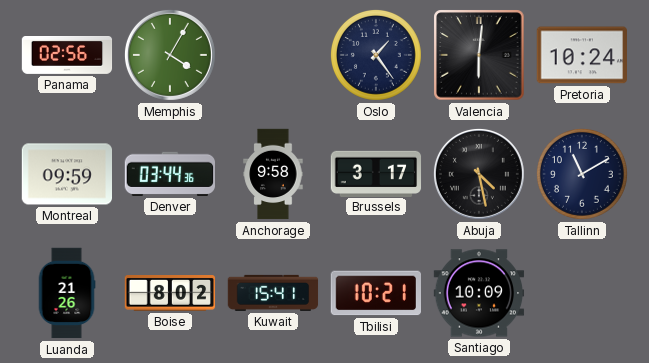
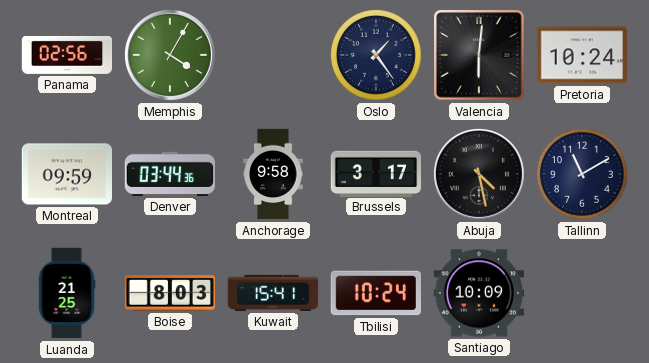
Luanda: 21:26 -> 21:25 (67, 293)
Boise: 8:02 -> 8:03 (170, 294)
Tbilisi: 10:21 -> 10:24 (375, 293)
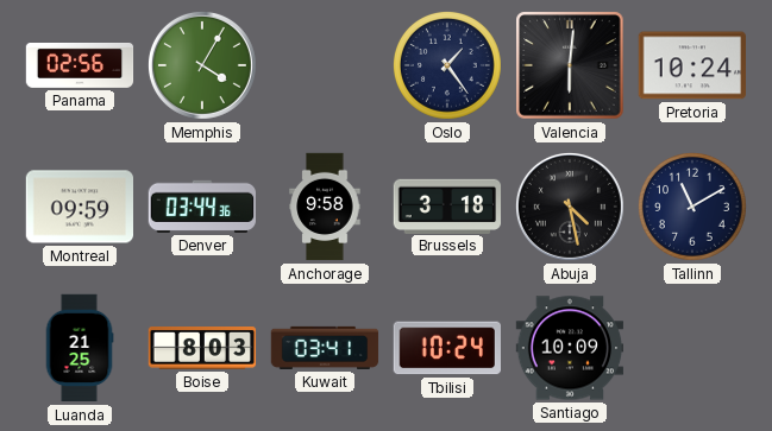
Brussels: 3:17 -> 3:18 (447, 205)
Kuwait: 15:41 -> 03:41 (325, 348)
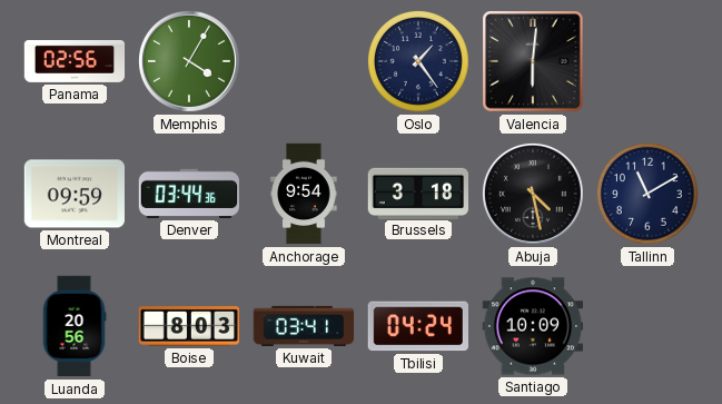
Pretoria: 10:24 -> none (691, 65)
Anchorage: 9:58 -> 9:54 (304, 194)
Luanda: 21:25 -> 20:56 (75, 326)
Tbilisi: 10:24 -> 04:24 (417, 326)
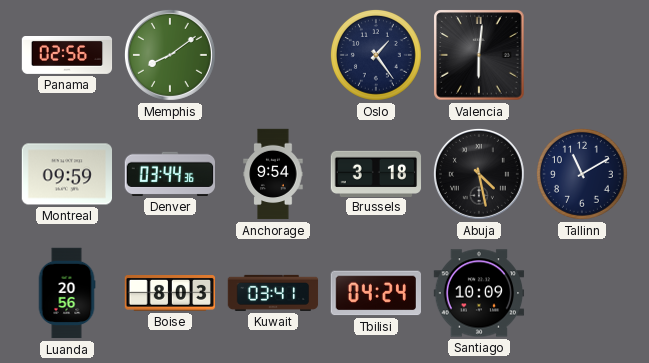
Memphis: 4:05 -> 8:09 (170, 55)
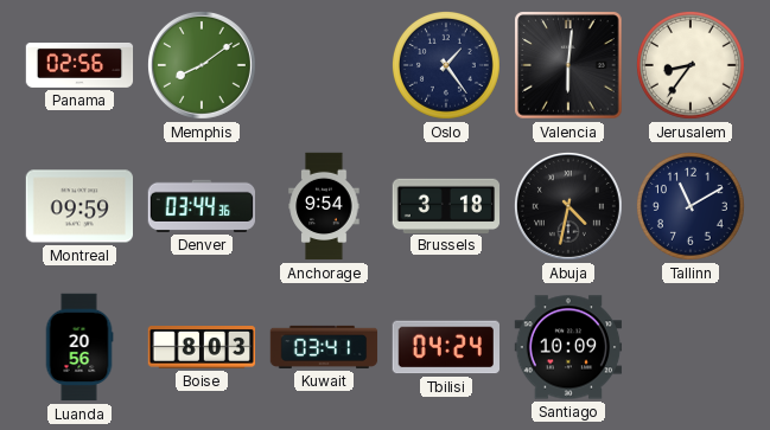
Jerusalem: none -> 8:36 (691, 65)
Abuja: 4:28 -> 4:32 (568, 206)
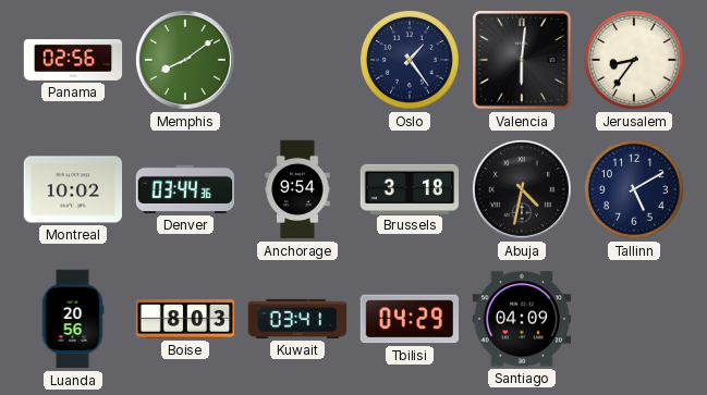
Montreal: 09:59 -> 10:02 (73, 189)
Tallinn: 11:10 -> 5:10 (634, 189)
Tbilisi: 04:24 -> 04:29 (409, 319)
Santiago: 10:09 -> 04:09 (522, 319)
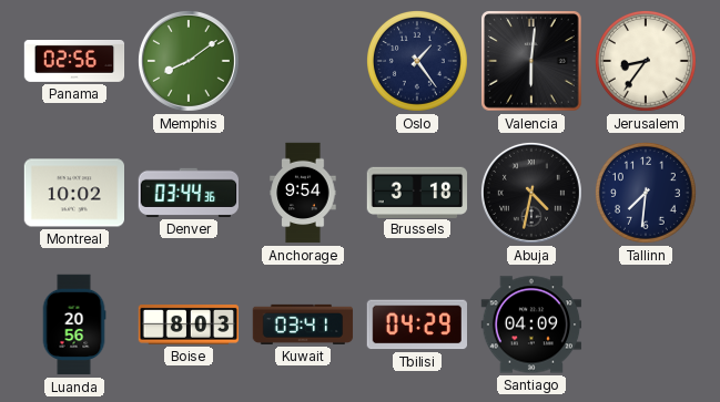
Tallinn: 5:10 -> 7:31 (646, 193)
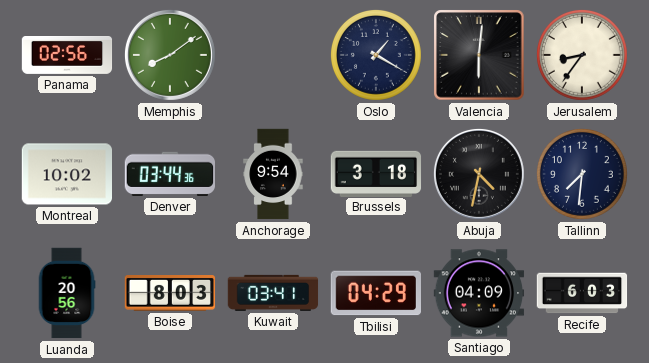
Oslo: 1:24 -> 1:20 (376, 55)
Recife: none -> 6:03 (582, 293)
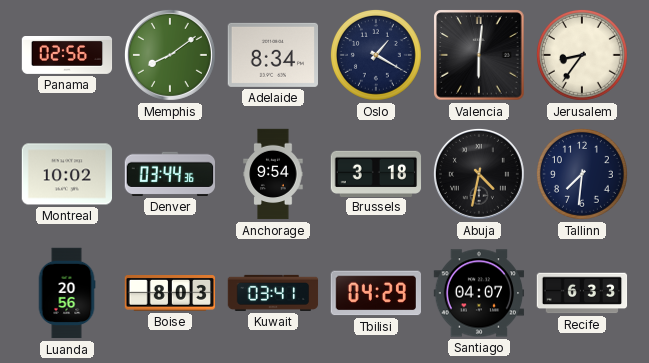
Adelaide: none -> 8:34 (272, 55)
Santiago: 04:09 -> 04:07 (479, 293)
Recife: 6:03 -> 6:33 (582, 293)
